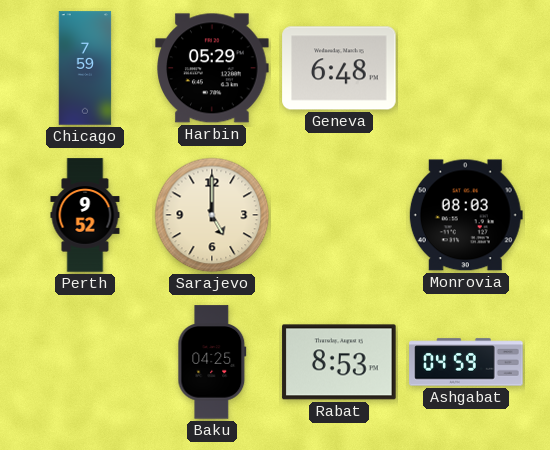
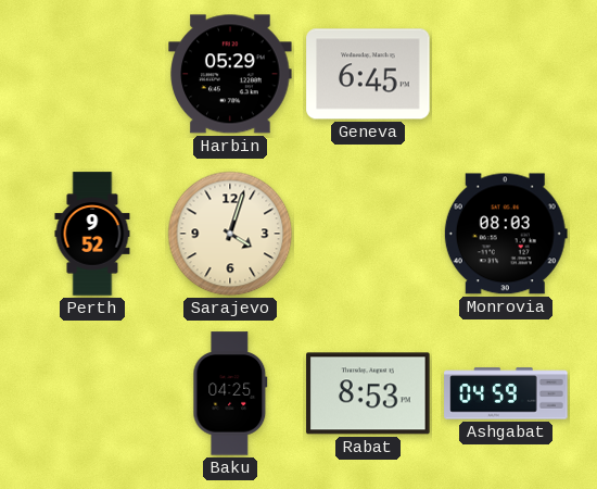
Chicago: 7:59 -> none (85, 68)
Geneva: 6:48 -> 6:45 (368, 74)
Sarajevo: 5:00 -> 4:03 (230, 234)
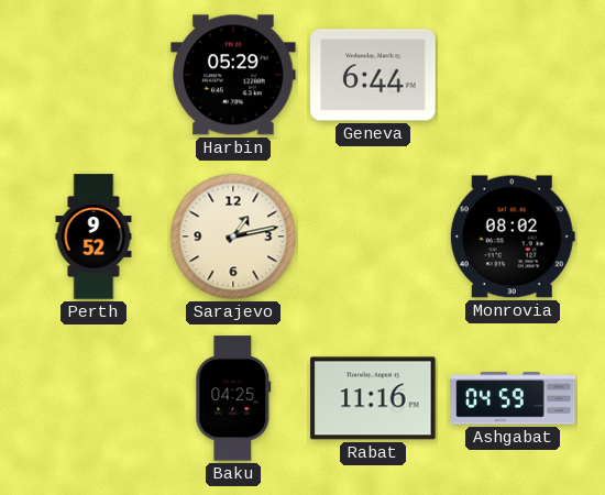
Geneva: 6:45 -> 6:44 (373, 75)
Sarajevo: 4:03 -> 1:13 (233, 237)
Monrovia: 08:03 -> 08:02 (513, 237)
Rabat: 8:53 -> 11:16 (373, 398)
